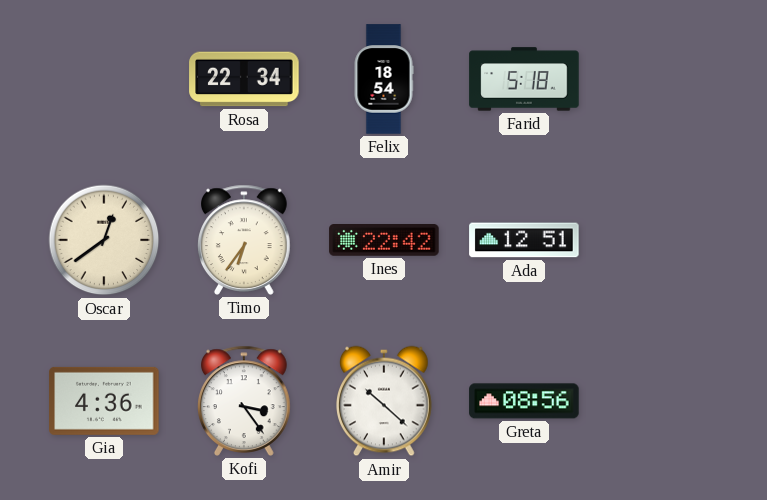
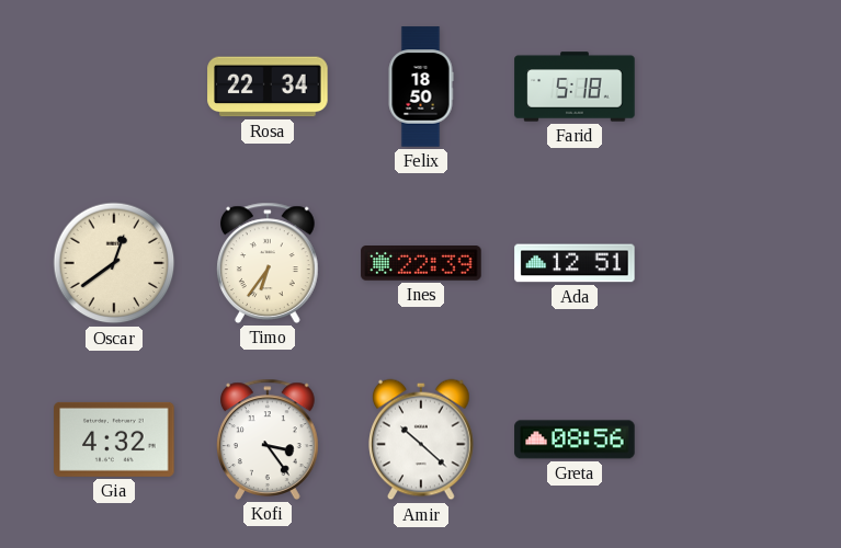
Felix: 18:54 -> 18:50 (421, 87)
Ines: 22:42 -> 22:39 (421, 264)
Gia: 4:36 -> 4:32 (114, 439)
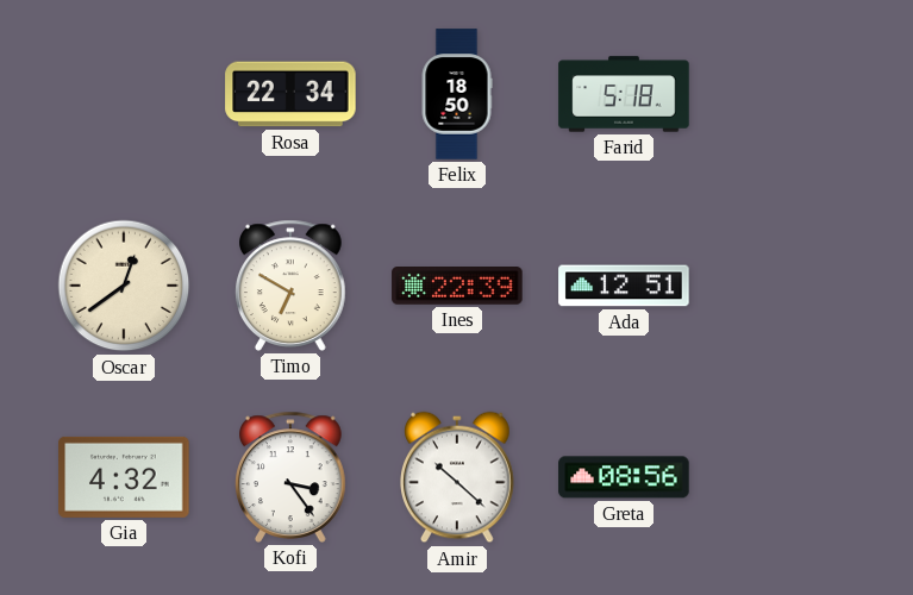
Timo: 6:36 -> 6:50 (292, 286)
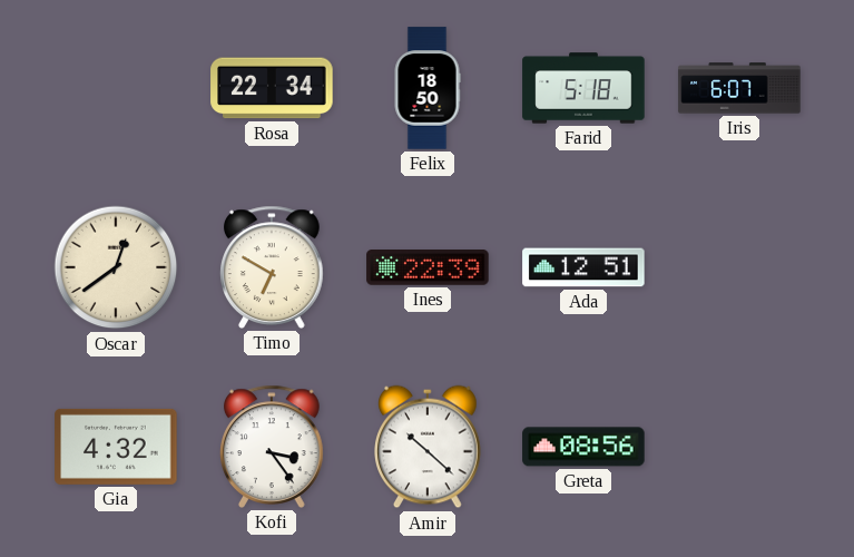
Iris: none -> 6:07 (739, 88)
